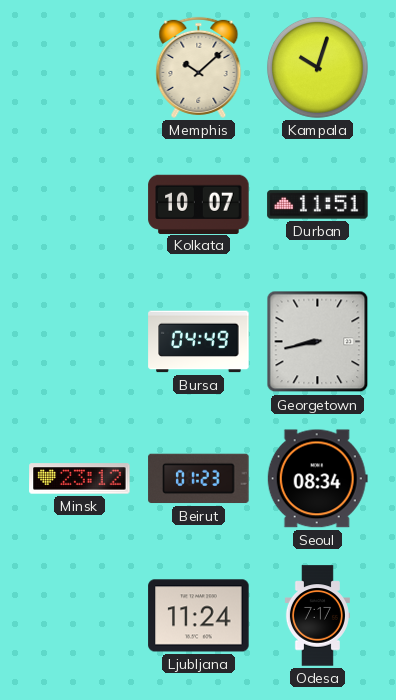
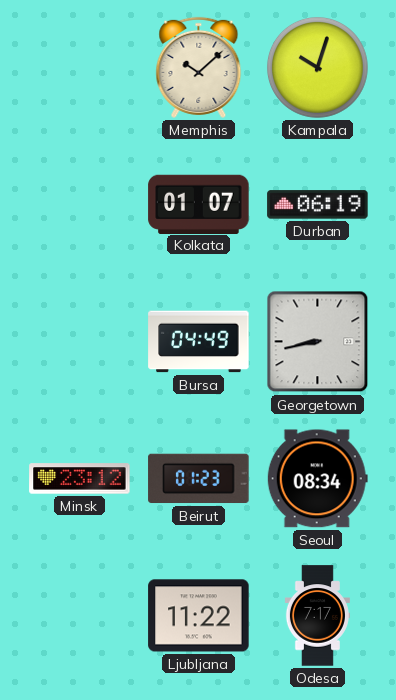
Kolkata: 10:07 -> 01:07 (199, 204)
Durban: 11:51 -> 06:19 (318, 205)
Ljubljana: 11:24 -> 11:22 (199, 616)
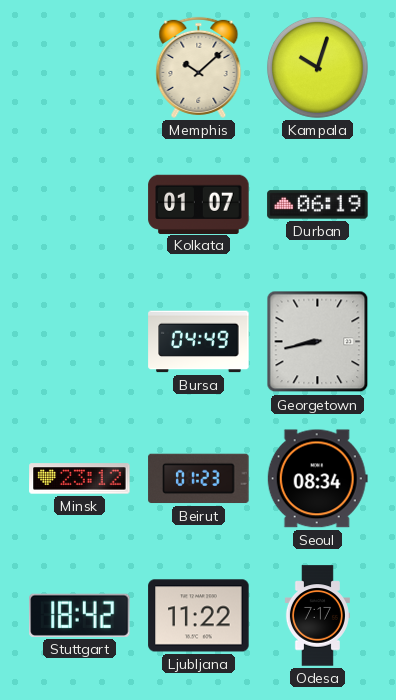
Stuttgart: none -> 18:42 (80, 615)
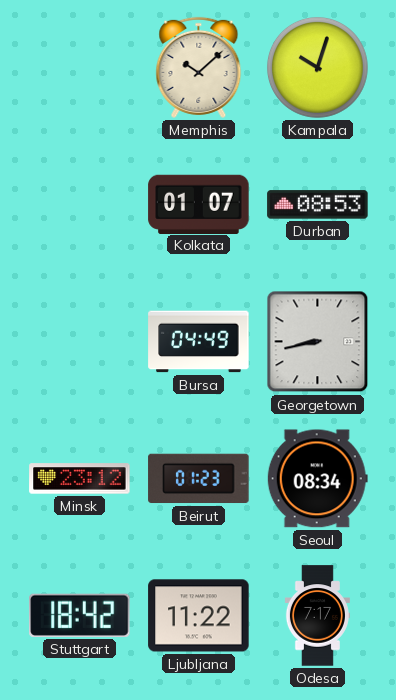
Durban: 06:19 -> 08:53 (318, 205)
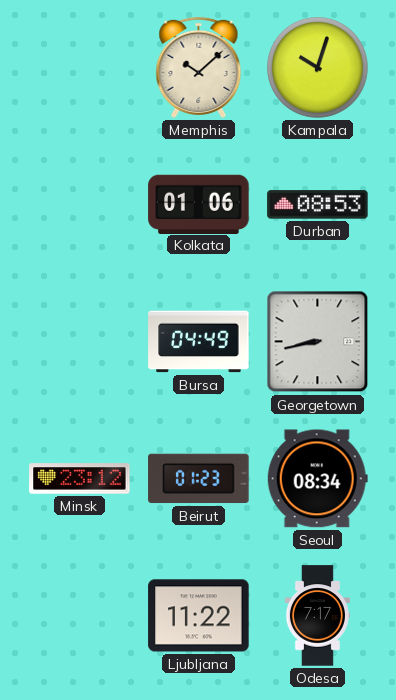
Kolkata: 01:07 -> 01:06 (199, 204)
Stuttgart: 18:42 -> none (80, 615)
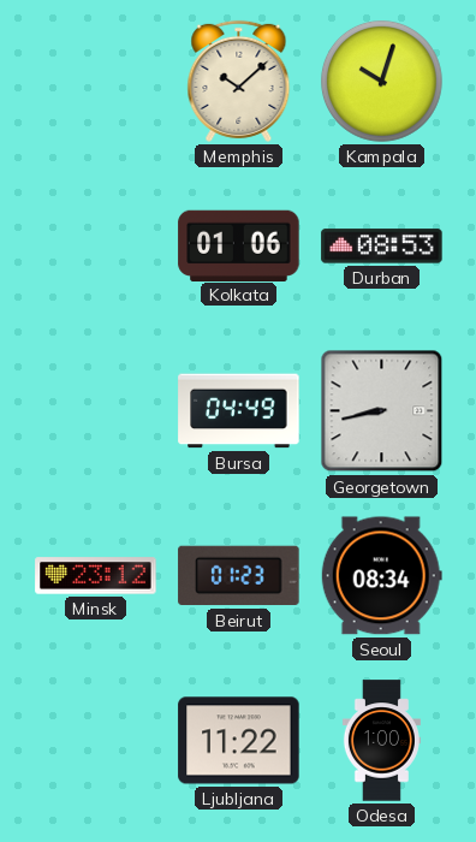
Odesa: 7:17 -> 1:00 (381, 741)
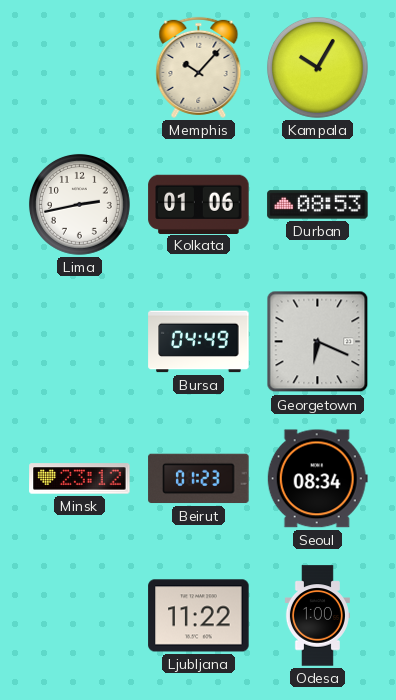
Memphis: 10:08 -> 10:07 (199, 67)
Kampala: 10:03 -> 10:05 (317, 67)
Lima: none -> 2:43 (79, 204)
Georgetown: 8:43 -> 6:19 (318, 342)
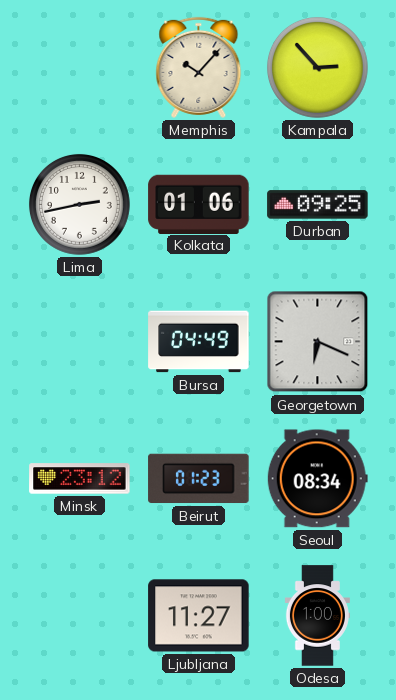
Kampala: 10:05 -> 2:53 (317, 67)
Durban: 08:53 -> 09:25 (318, 205)
Ljubljana: 11:22 -> 11:27 (199, 616)
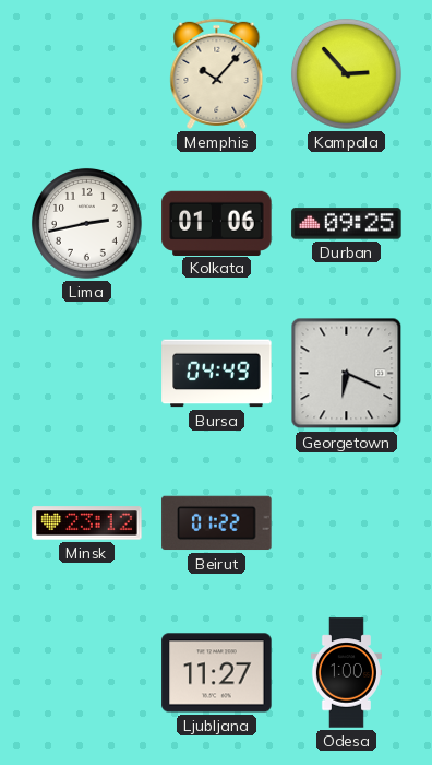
Beirut: 01:23 -> 01:22 (217, 523)
Seoul: 08:34 -> none (317, 479)
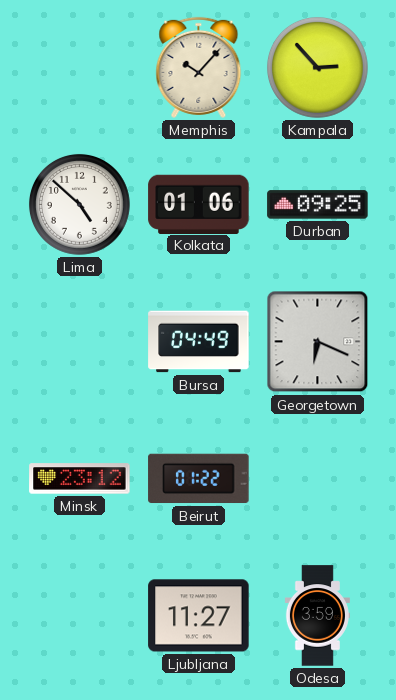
Lima: 2:43 -> 4:52 (79, 204)
Odesa: 1:00 -> 3:59 (317, 616)
